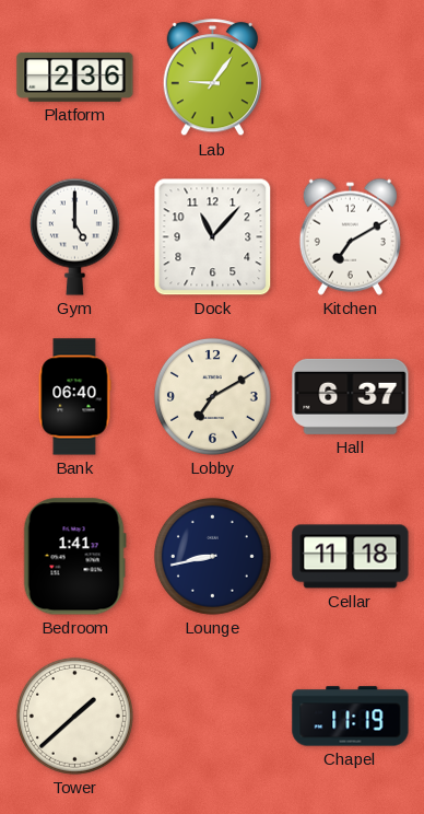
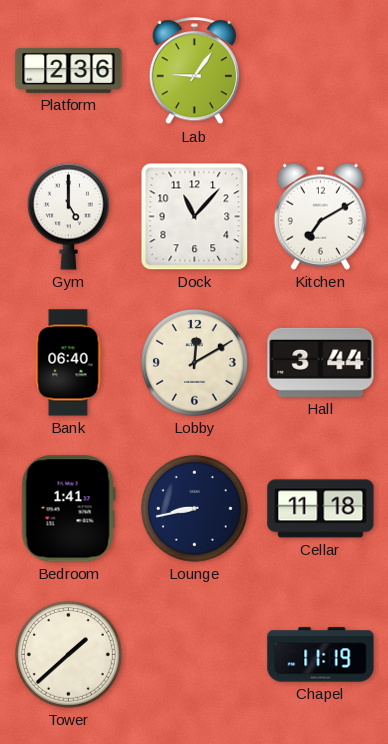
Lobby: 7:10 -> 12:10 (194, 362)
Hall: 6:37 -> 3:44 (321, 362)
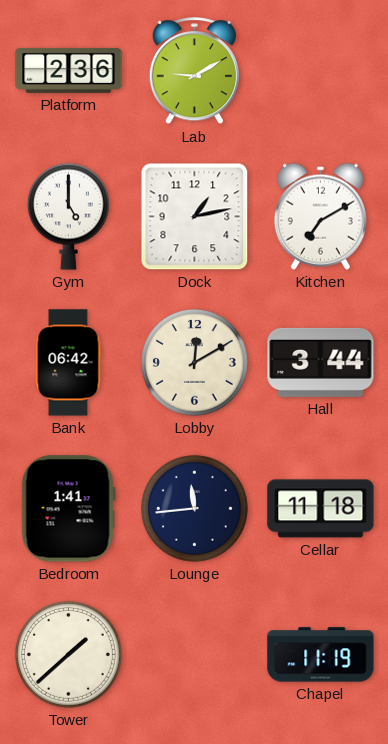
Lab: 9:06 -> 9:10 (194, 71)
Dock: 11:07 -> 1:13 (195, 217)
Bank: 06:40 -> 06:42 (68, 363)
Lounge: 8:43 -> 11:44 (194, 508)
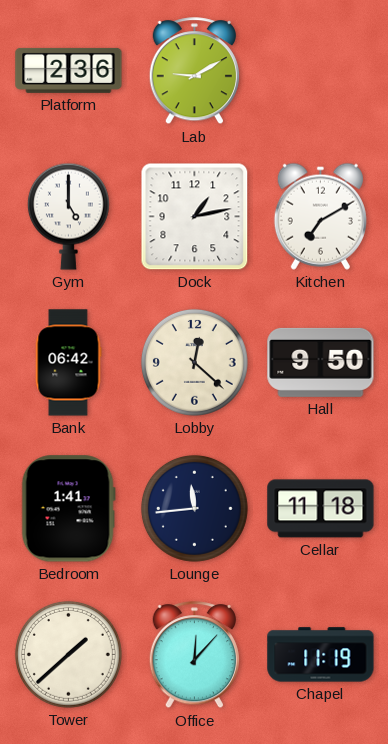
Lobby: 12:10 -> 12:22 (194, 362)
Hall: 3:44 -> 9:50 (321, 362)
Office: none -> 12:07 (194, 655)
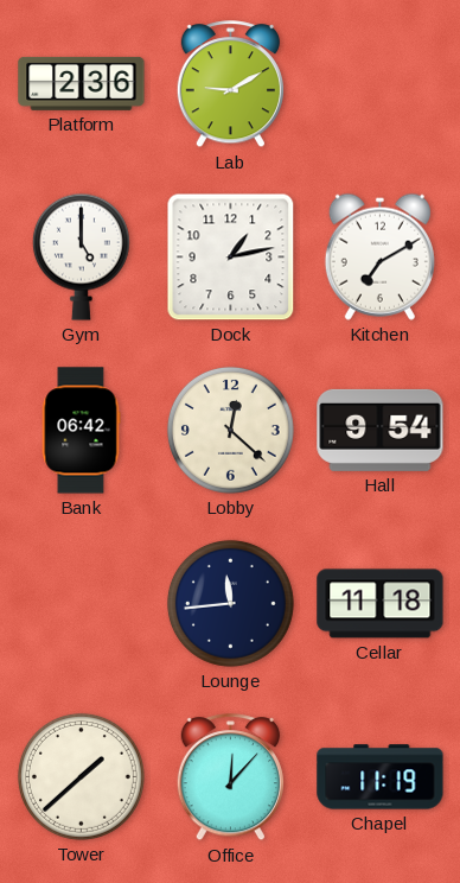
Hall: 9:50 -> 9:54 (381, 430)
Bedroom: 1:41 -> none (68, 509)
